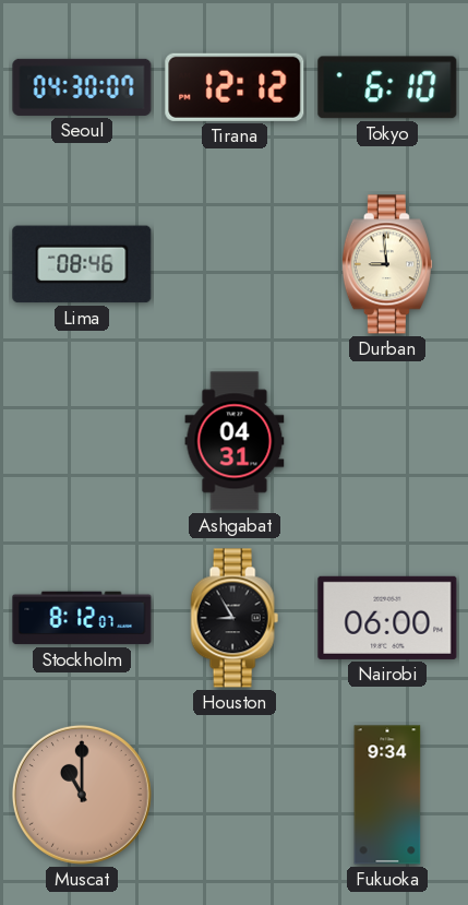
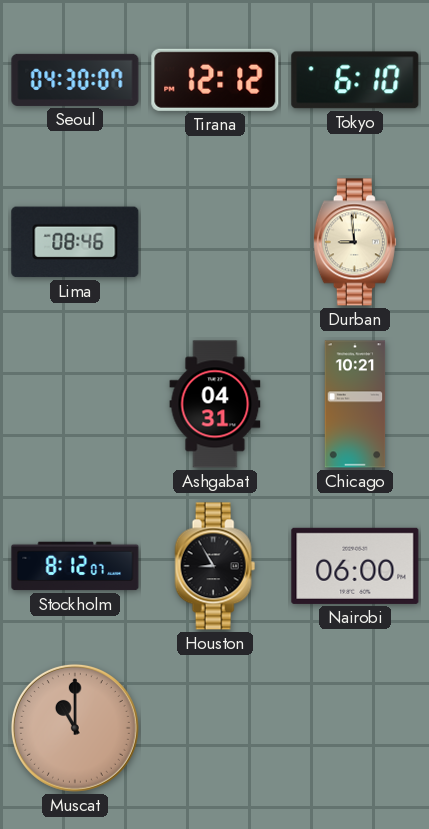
Chicago: none -> 10:21 (355, 404)
Fukuoka: 9:34 -> none (387, 795)
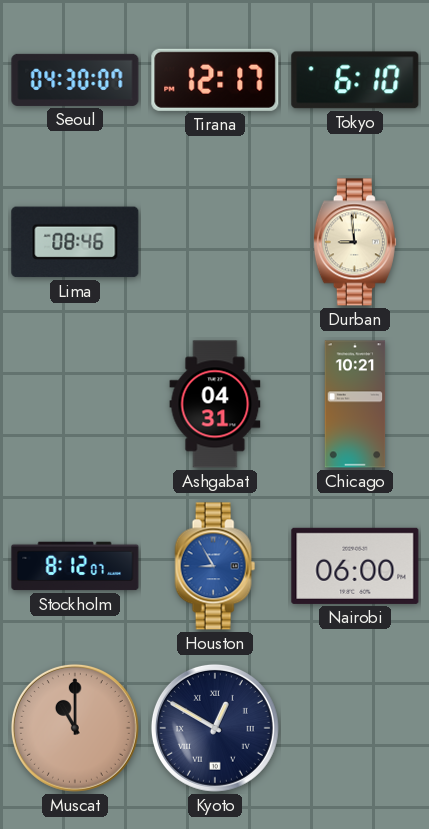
Tirana: 12:12 -> 12:17 (215, 80)
Houston dial: black -> blue (215, 566)
Kyoto: none -> 12:50 (215, 728)
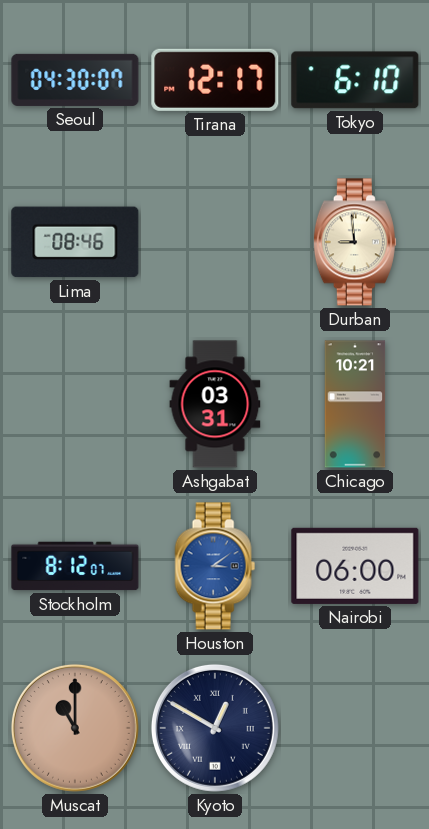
Ashgabat: 04:31 -> 03:31 (215, 404)
Houston: 8:55 -> 3:09 (215, 566)
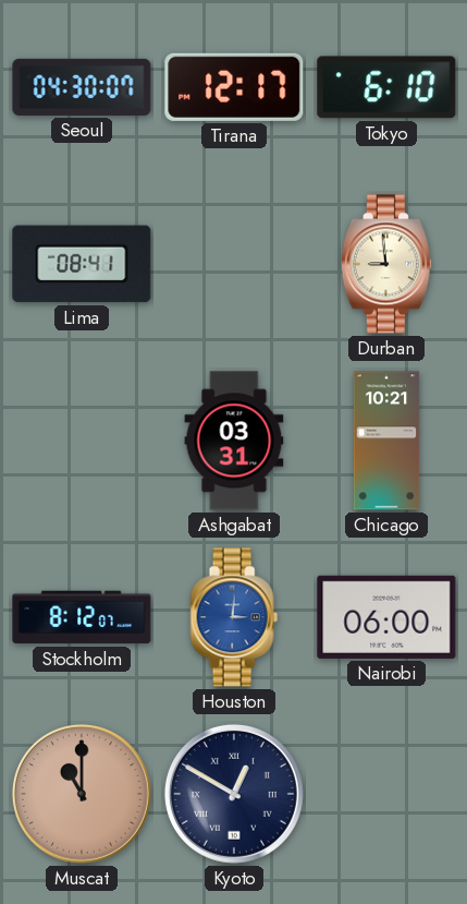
Lima: 08:46 -> 08:41 (82, 264)
Houston: 3:09 -> 3:01 (234, 617)
